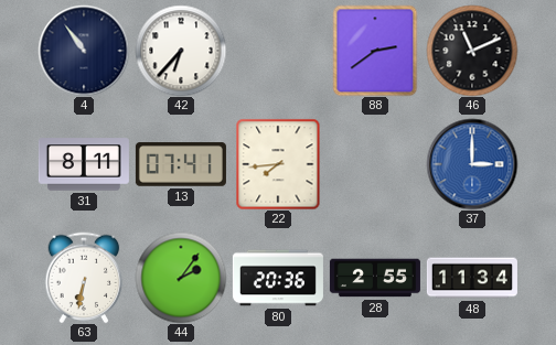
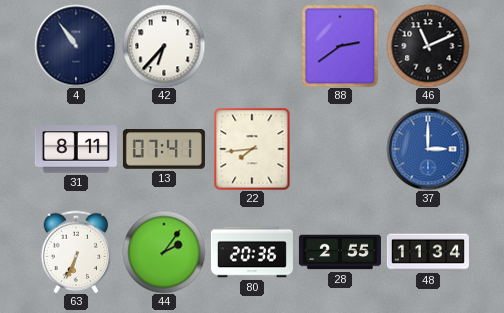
63: 6:32 -> 6:34 (76, 252)
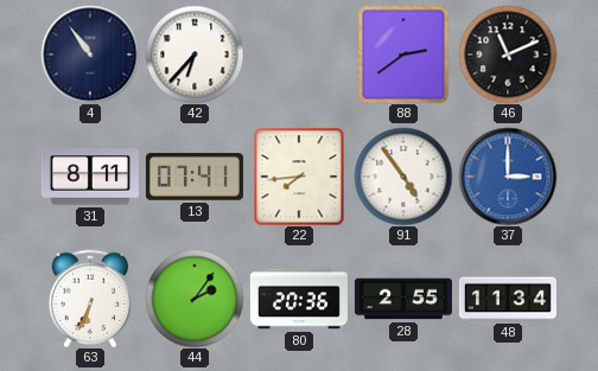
91: none -> 4:54 (403, 177)
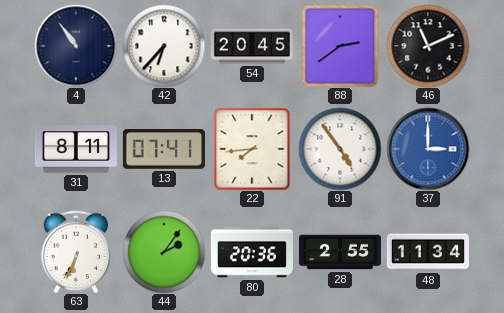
54: none -> 20:45 (252, 46)
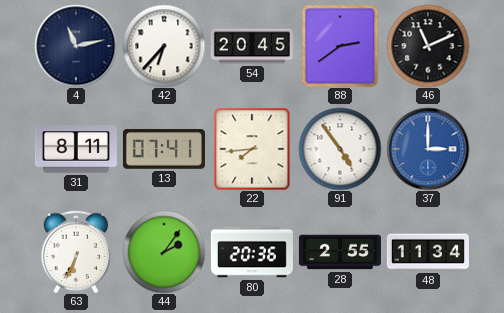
4: 10:54 -> 11:13 (76, 46)
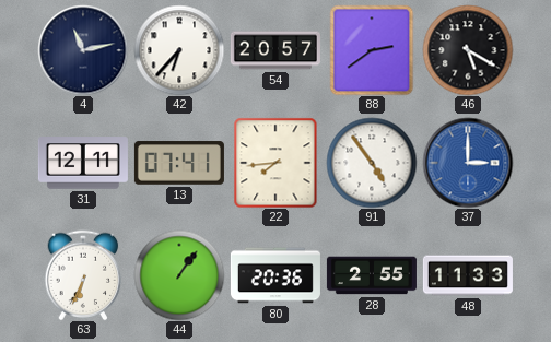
54: 20:45 -> 20:57 (275, 50)
46: 11:11 -> 5:20 (468, 50)
31: 8:11 -> 12:11 (83, 163)
44: 2:06 -> 1:06 (179, 275)
48: 11:34 -> 11:33 (468, 275)
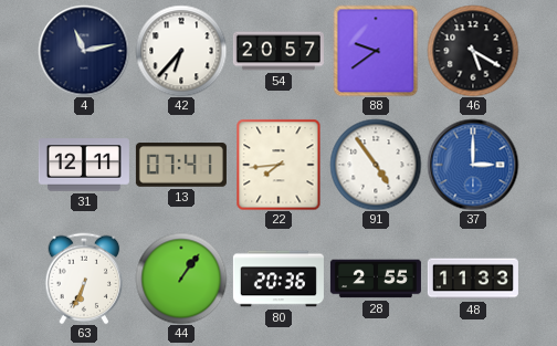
88: 2:39 -> 9:39 (376, 51)
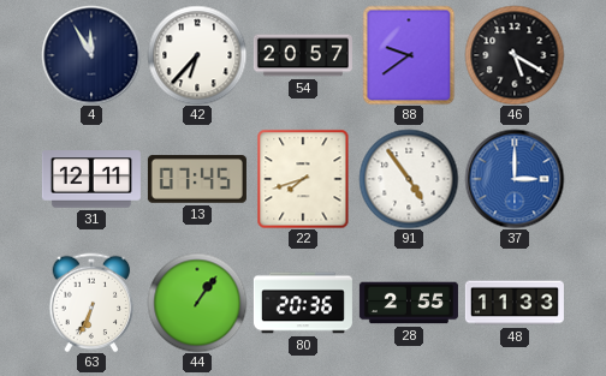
4: 11:13 -> 11:55 (91, 55)
13: 07:41 -> 07:45 (197, 179)
22: 7:44 -> 7:42 (303, 179)
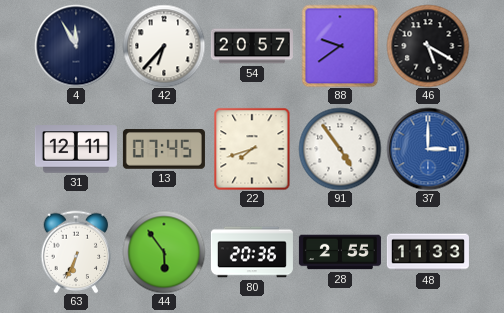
44: 1:06 -> 5:54 (164, 252)
